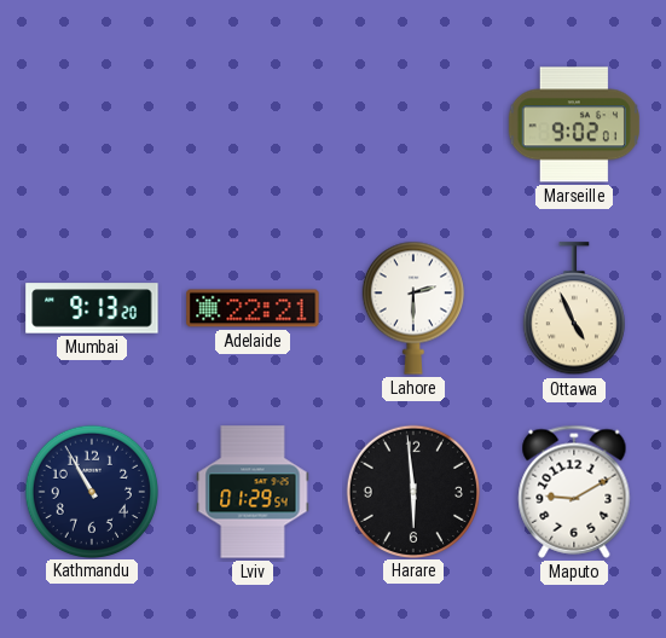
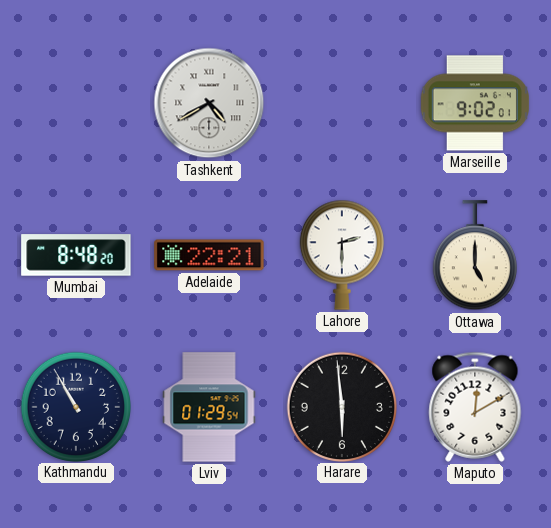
Tashkent: none -> 4:40 (209, 103)
Mumbai: 9:13 -> 8:48 (76, 255)
Ottawa: 4:56 -> 5:00 (475, 256)
Maputo: 9:10 -> 12:10 (475, 407)
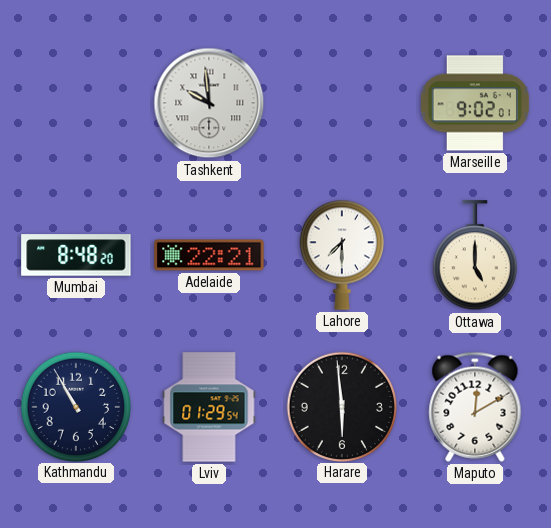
Tashkent: 4:40 -> 9:59 (209, 103)
Lahore: 2:30 -> 7:30 (342, 255)
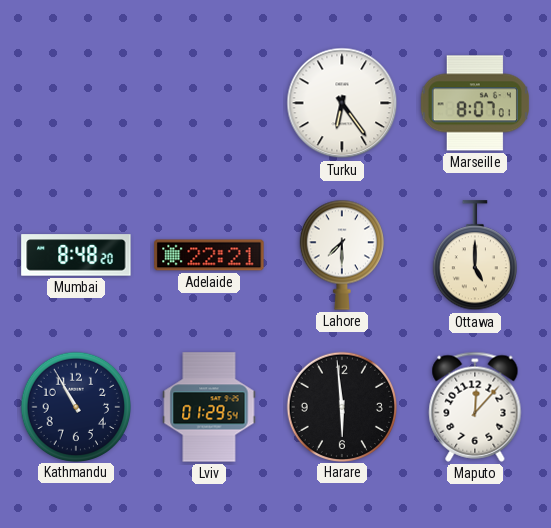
Tashkent: 9:59 -> none (209, 103)
Turku: none -> 6:24 (342, 103)
Marseille: 9:02 -> 8:07 (475, 103)
Maputo: 12:10 -> 12:07 (475, 407)
